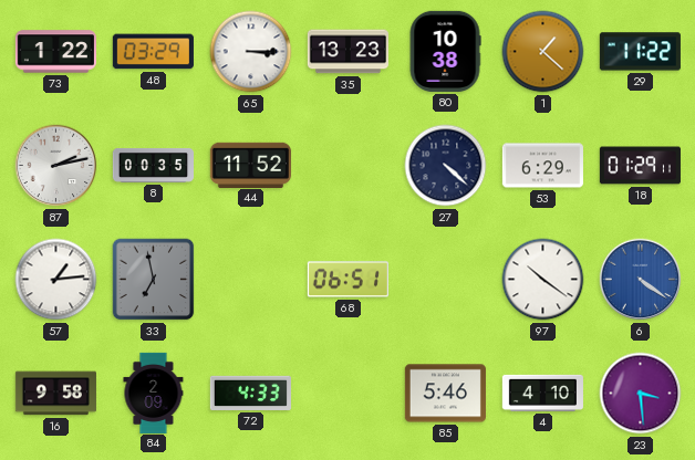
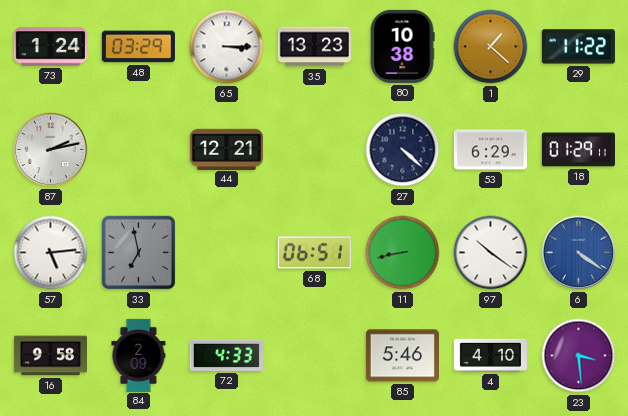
73: 1:22 -> 1:24 (50, 47)
8: 00:35 -> none (153, 166)
44: 11:52 -> 12:21 (226, 149)
57: 1:14 -> 5:14 (51, 253)
11: none -> 8:43 (403, 253)
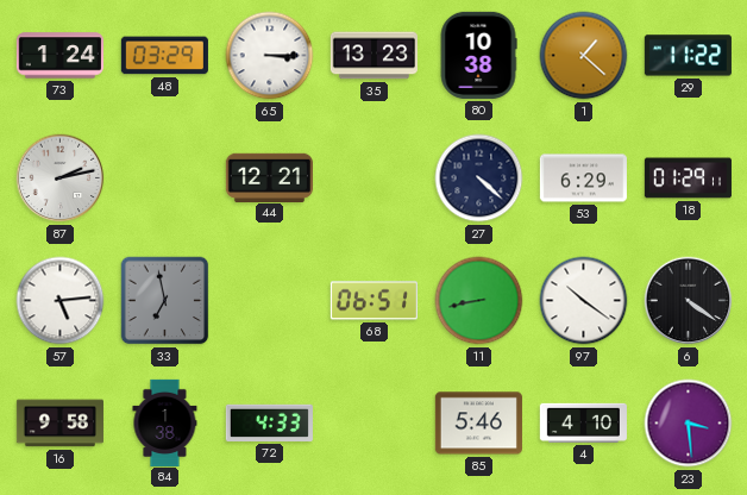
6 dial: blue -> black (689, 301)
84: 2:09 -> 1:38 (165, 422)
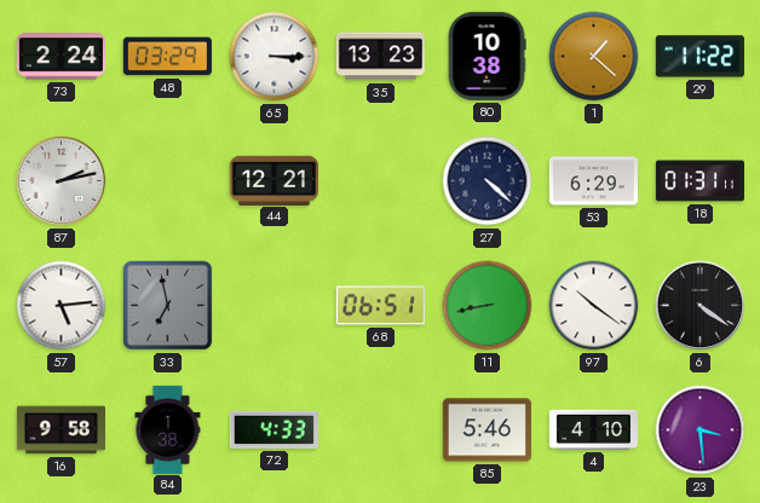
73: 1:24 -> 2:24 (61, 57)
18: 01:29 -> 01:31 (699, 181)
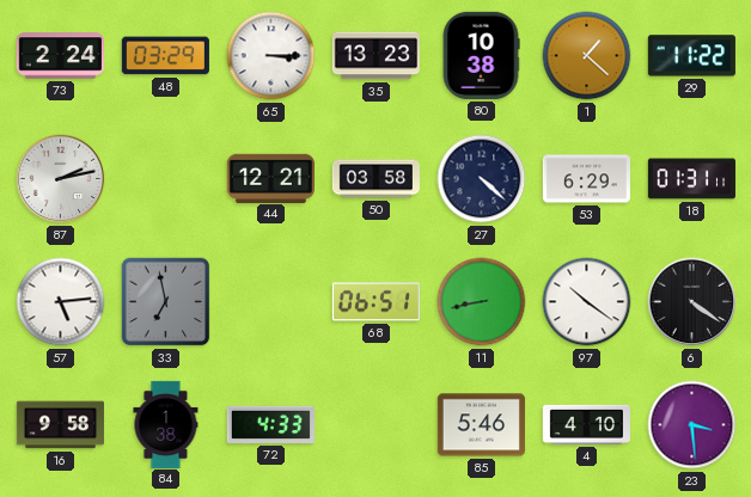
50: none -> 03:58 (375, 179)
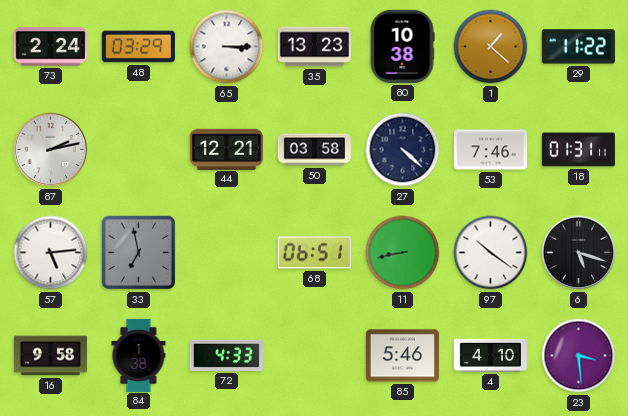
53: 6:29 -> 7:46 (490, 150)
6: 4:21 -> 5:18 (579, 253)
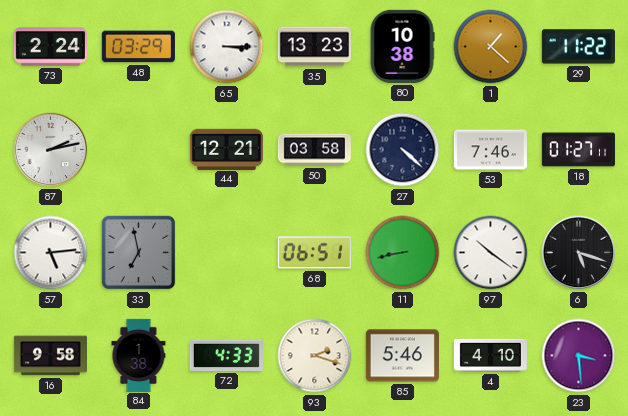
18: 01:31 -> 01:27 (578, 150)
93: none -> 2:18 (315, 356)
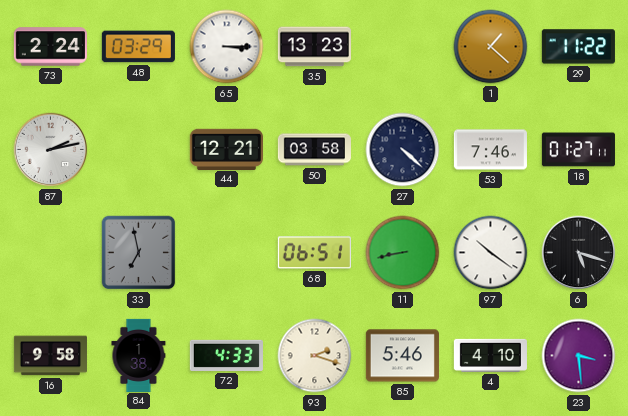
80: 10:38 -> none (402, 46)
57: 5:14 -> none (51, 253)
